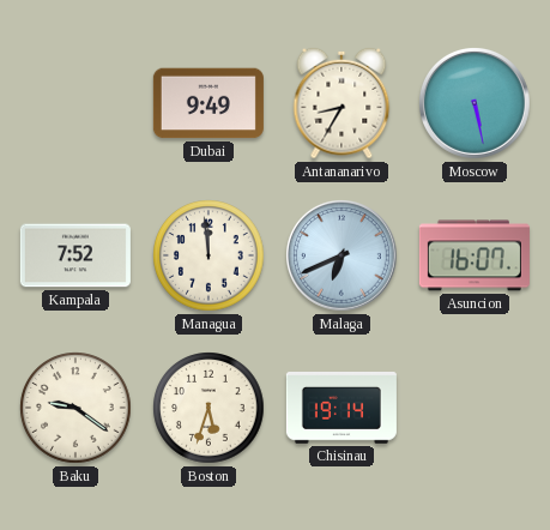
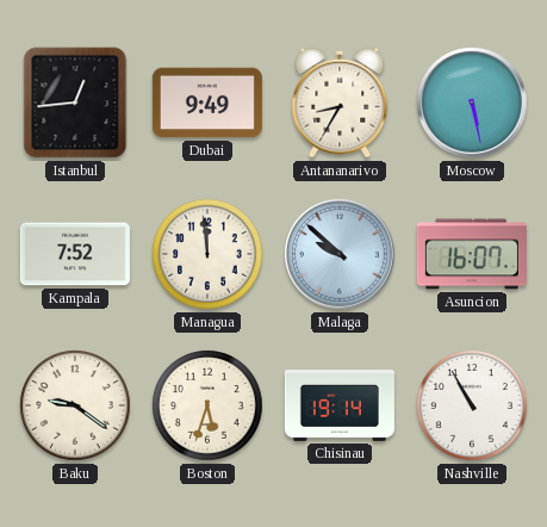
Istanbul: none -> 12:44 (75, 103)
Malaga: 6:41 -> 9:52 (341, 255)
Nashville: none -> 10:55 (472, 405)
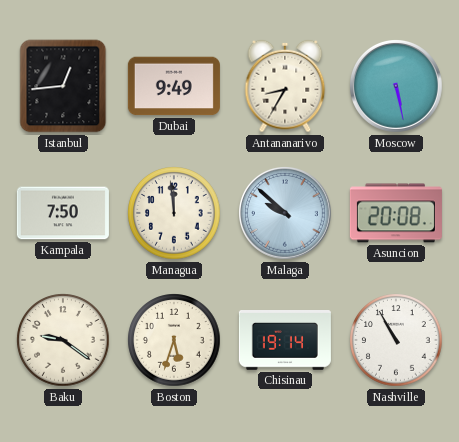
Kampala: 7:52 -> 7:50 (63, 213)
Asuncion: 16:07 -> 20:08 (396, 213)
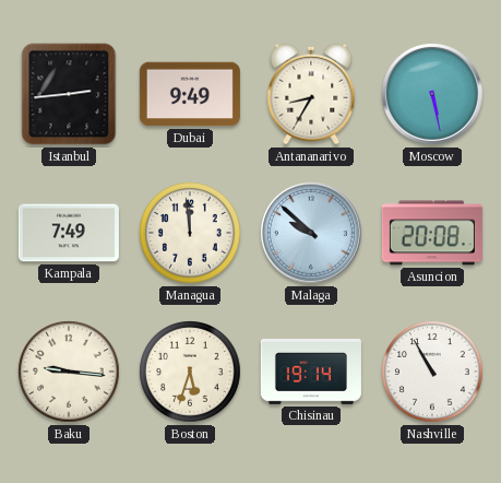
Istanbul: 12:44 -> 2:44 (69, 94)
Kampala: 7:50 -> 7:49 (69, 233)
Baku: 9:21 -> 9:16 (69, 372)
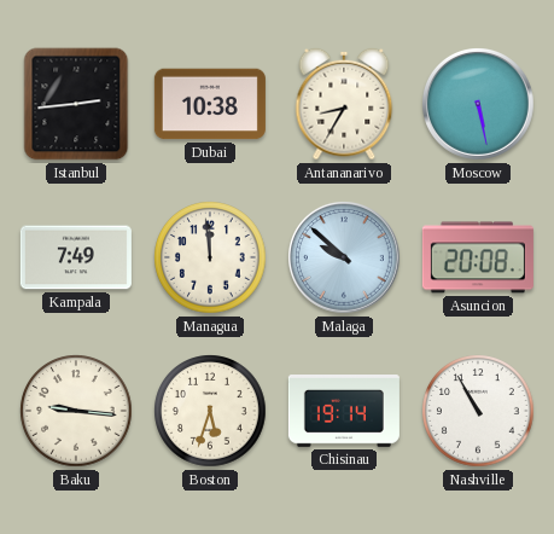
Dubai: 9:49 -> 10:38 (210, 104)
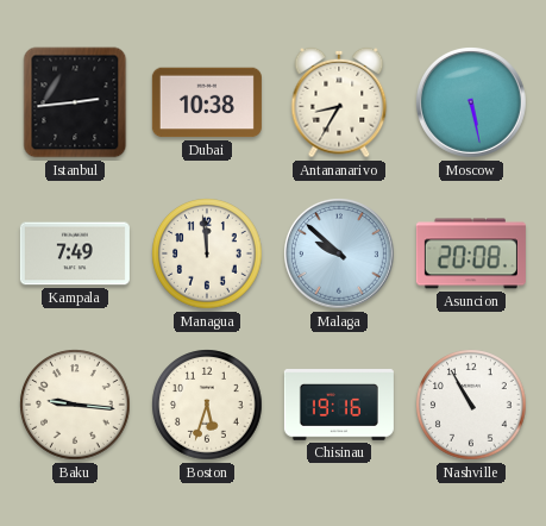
Chisinau: 19:14 -> 19:16 (339, 406)
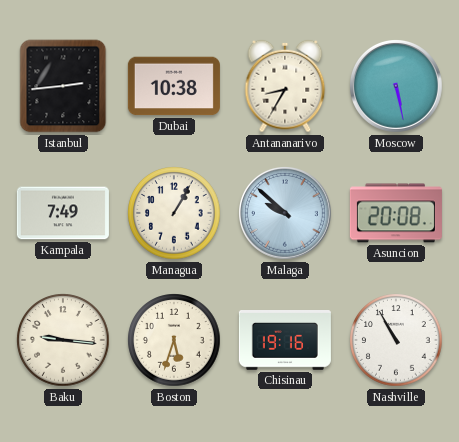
Managua: 11:59 -> 1:05 (174, 213)
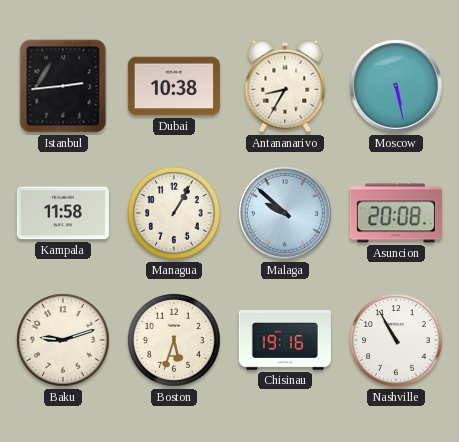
Kampala: 7:49 -> 11:58 (63, 213)
Baku: 9:16 -> 9:12 (63, 340)
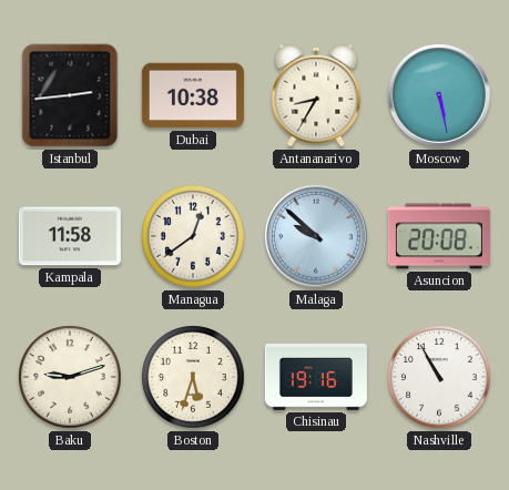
Managua: 1:05 -> 12:39 (193, 236)
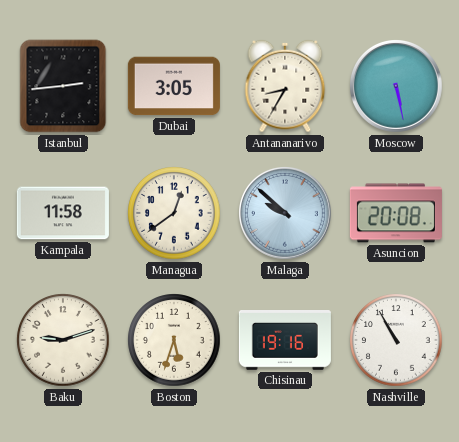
Dubai: 10:38 -> 3:05 (174, 86)
